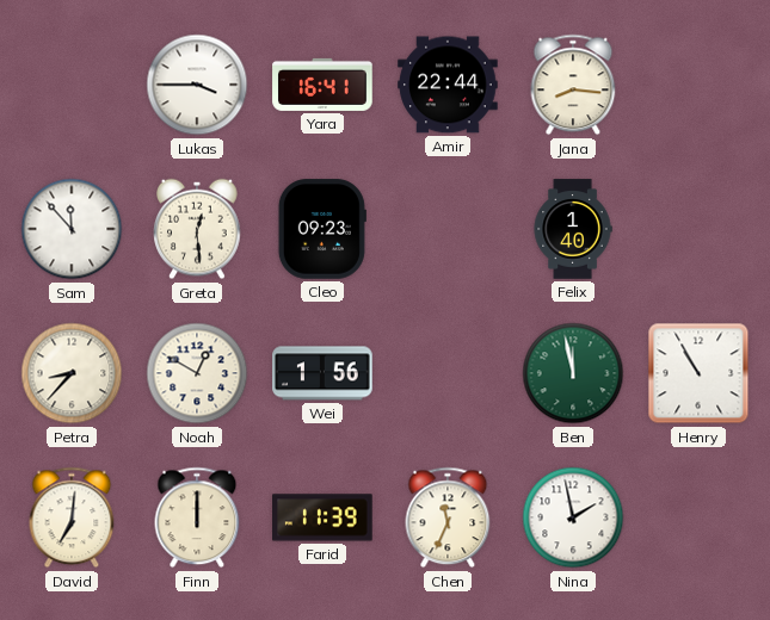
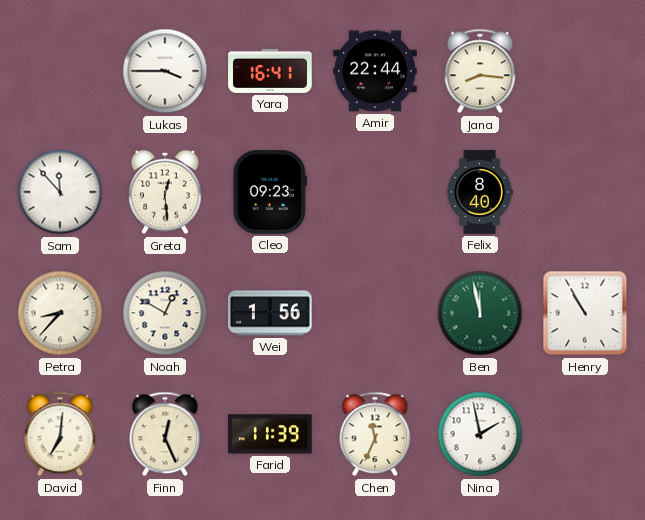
Felix: 1:40 -> 8:40 (480, 192)
Finn: 12:00 -> 12:26 (165, 434)
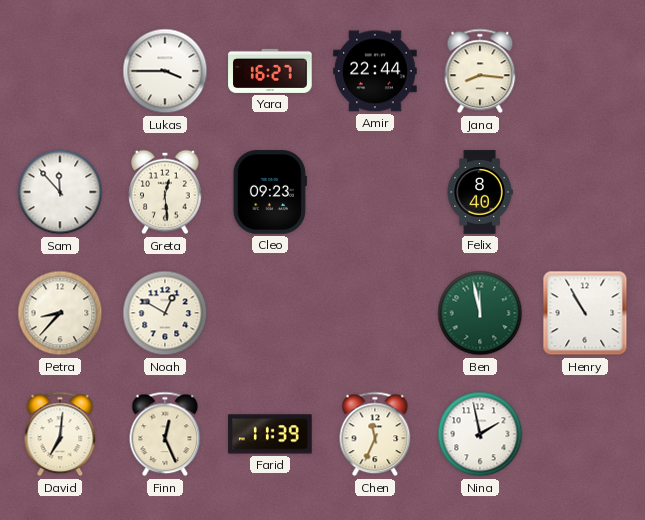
Yara: 16:41 -> 16:27 (270, 71)
Wei: 1:56 -> none (270, 313)
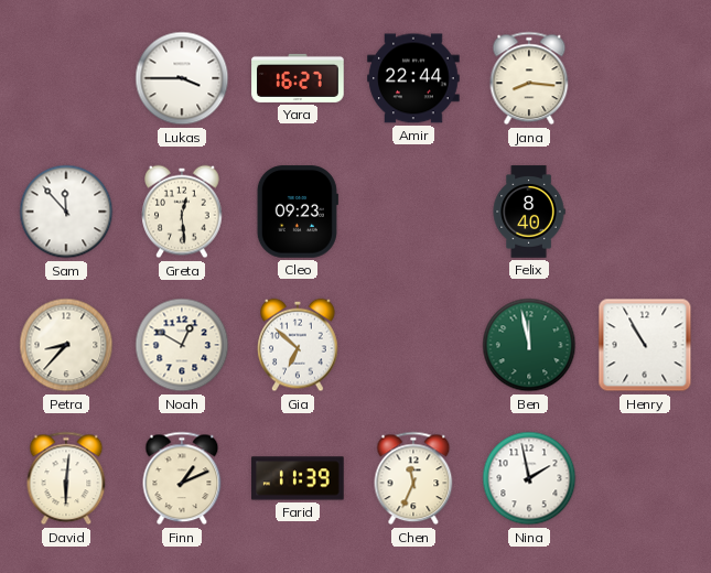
Gia: none -> 6:52 (298, 345)
David: 7:01 -> 6:01 (66, 478)
Finn: 12:26 -> 1:11 (182, 478)
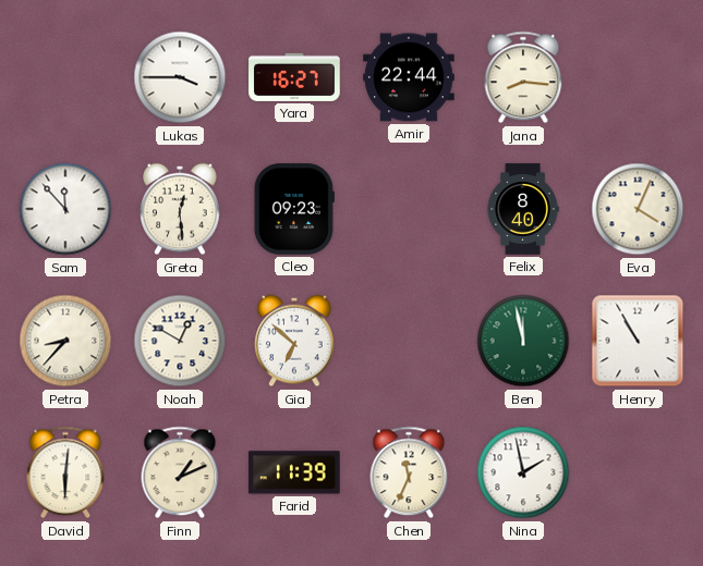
Eva: none -> 4:04 (638, 209)
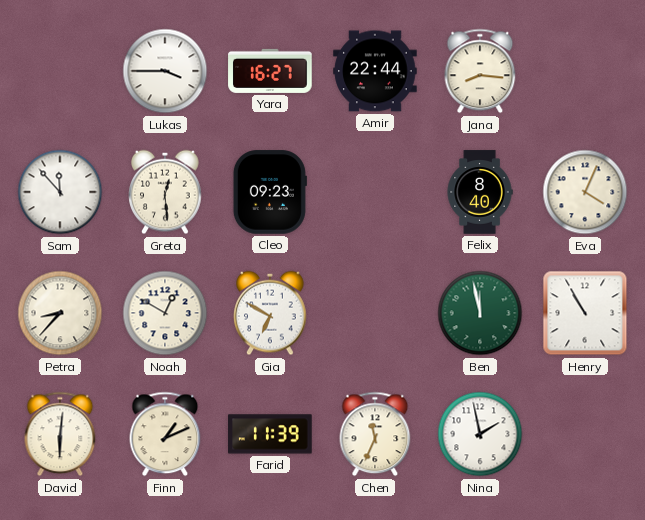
Gia: 6:52 -> 6:50 (270, 313)
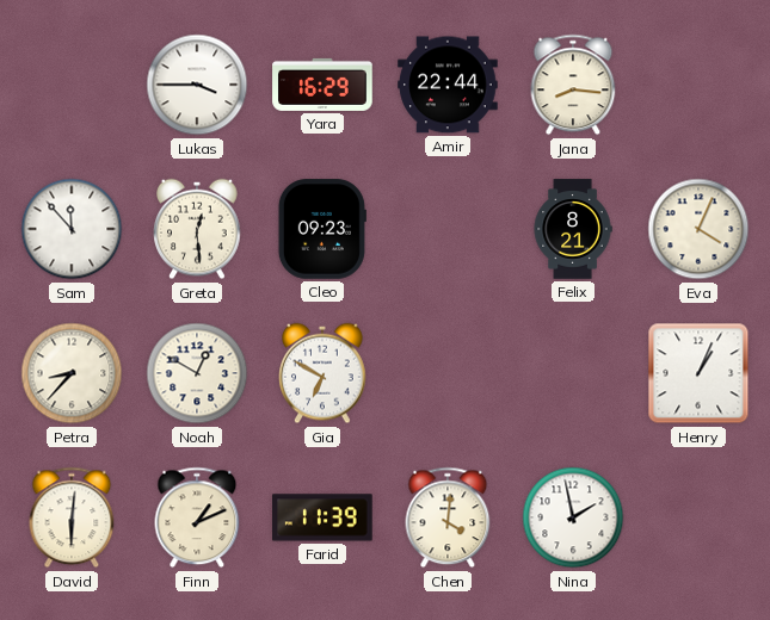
Yara: 16:27 -> 16:29 (322, 85)
Felix: 8:40 -> 8:21 (573, 229)
Ben: 11:58 -> none (480, 313)
Henry: 10:55 -> 1:04 (698, 373)
Chen: 11:34 -> 4:01 (448, 517)
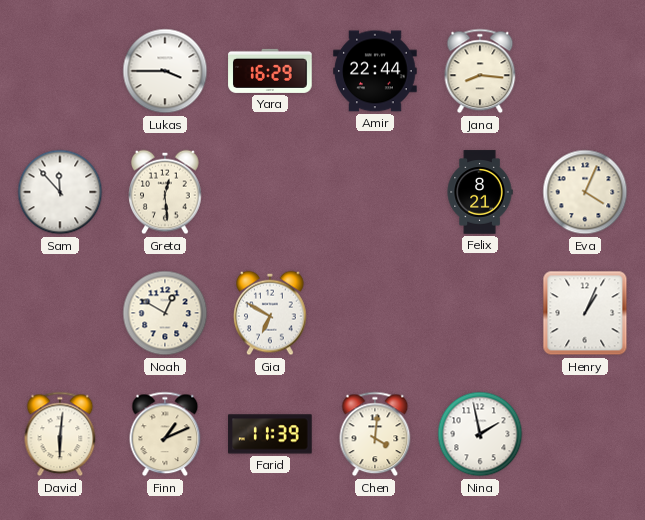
Cleo: 09:23 -> none (322, 229)
Petra: 8:37 -> none (72, 373)
